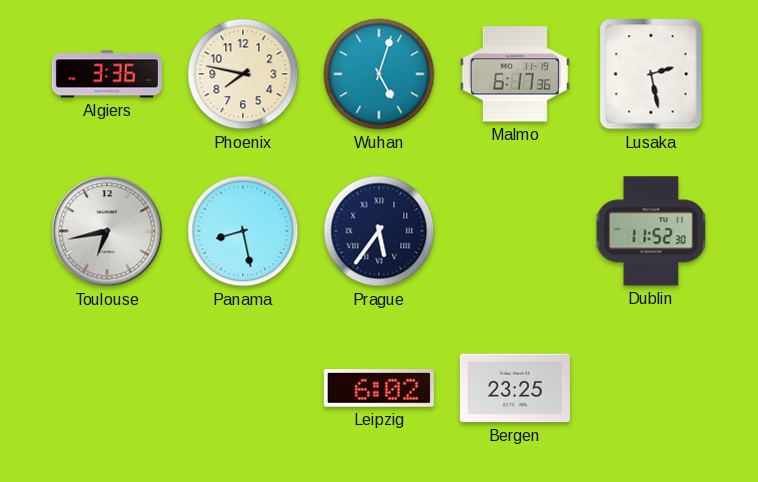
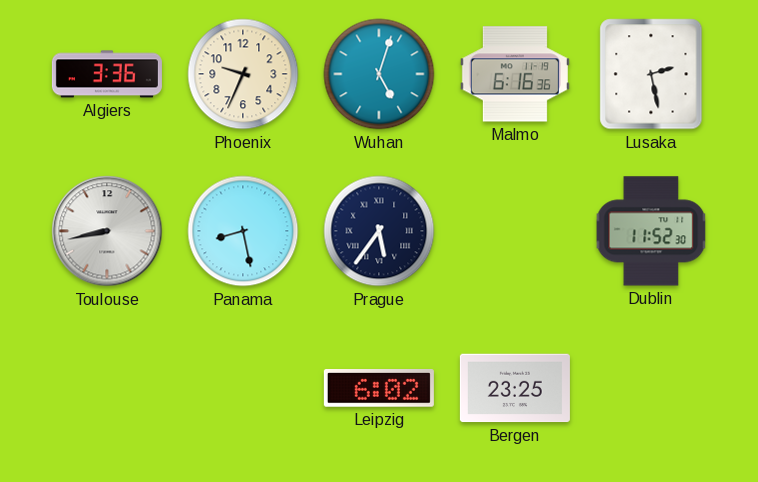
Phoenix: 7:47 -> 9:34 (243, 74)
Malmo: 6:17 -> 6:16 (515, 74)
Toulouse: 6:43 -> 8:43 (107, 231)
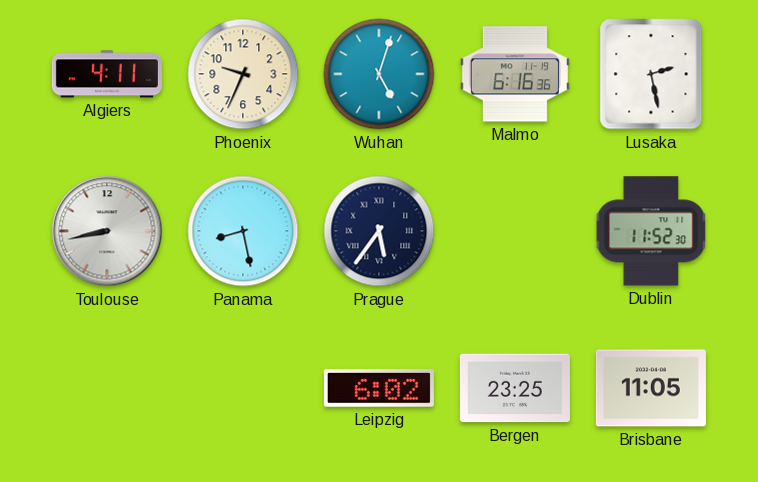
Algiers: 3:36 -> 4:11 (107, 74)
Brisbane: none -> 11:05 (651, 388)
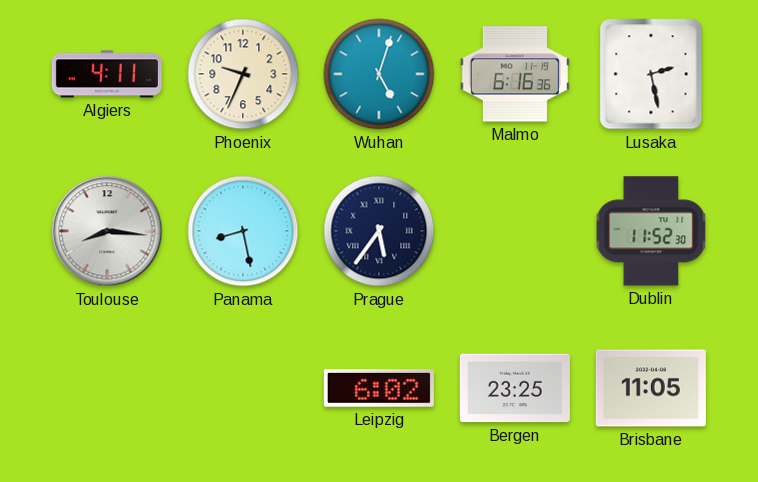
Toulouse: 8:43 -> 8:16 (107, 231)
